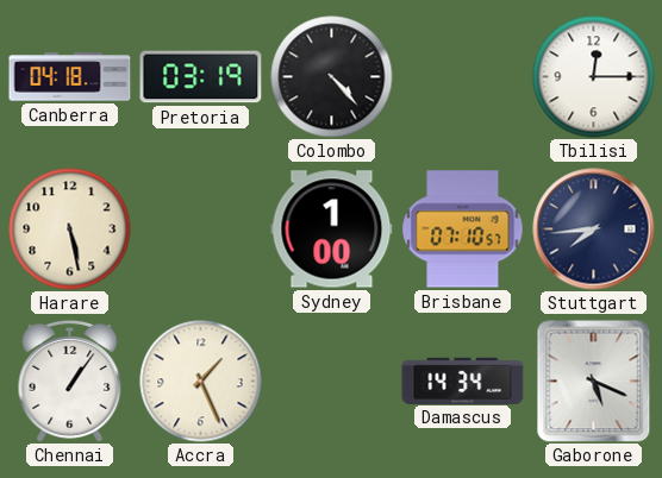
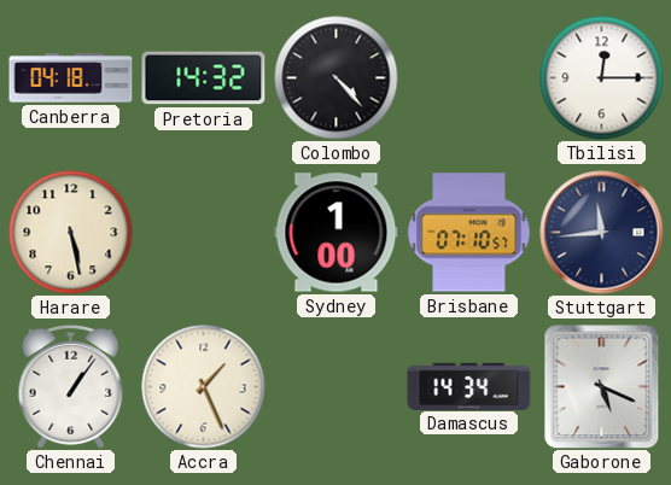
Pretoria: 03:19 -> 14:32 (204, 78)
Stuttgart: 7:44 -> 11:44 (602, 233)
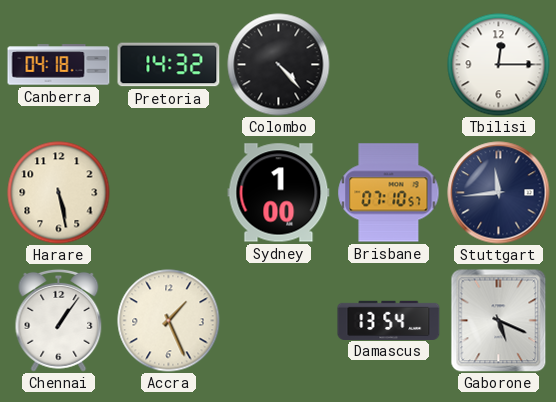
Damascus: 14:34 -> 13:54 (389, 320)
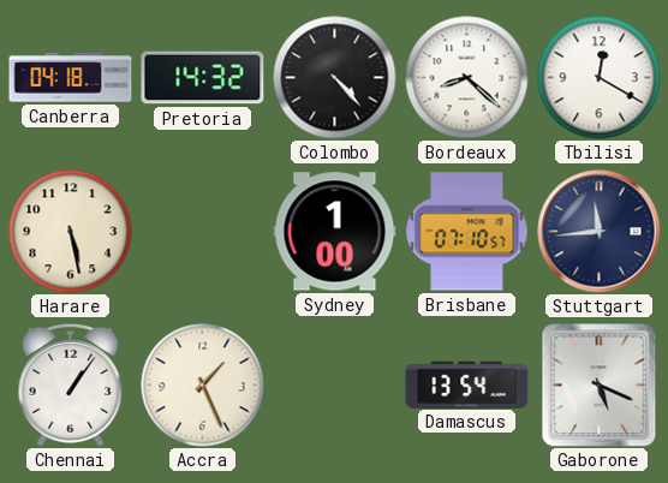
Bordeaux: none -> 8:22 (467, 78)
Tbilisi: 12:15 -> 12:20 (600, 78)
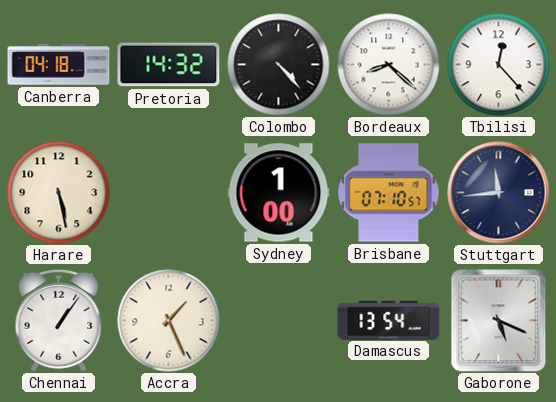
Tbilisi: 12:20 -> 12:23 (499, 65)
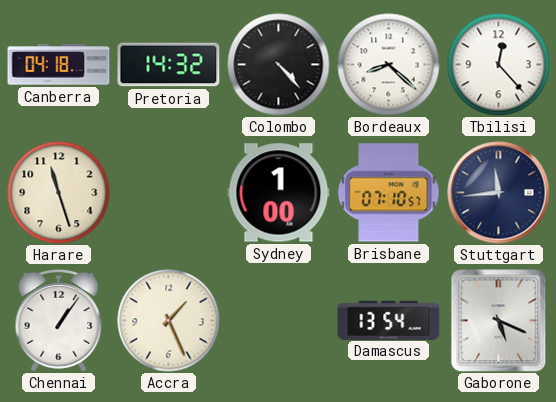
Harare: 5:28 -> 11:27 (59, 193)
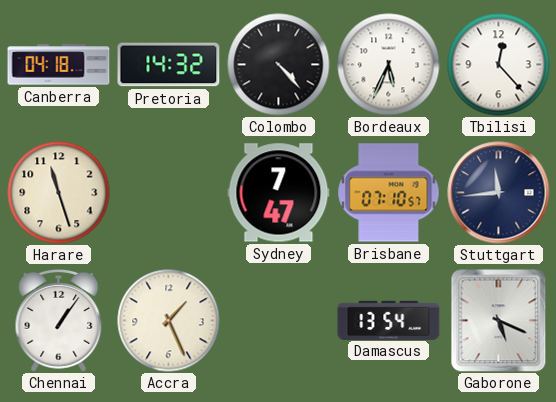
Bordeaux: 8:22 -> 5:34 (389, 65)
Sydney: 1:00 -> 7:47 (279, 193)
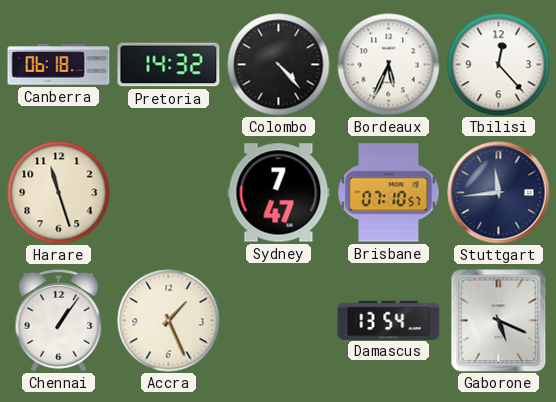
Canberra: 04:18 -> 06:18 (59, 65)
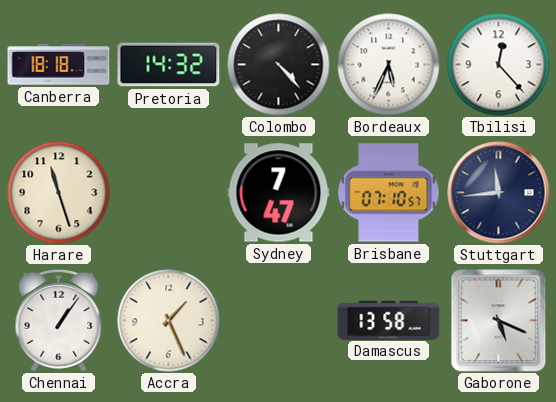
Canberra: 06:18 -> 18:18 (59, 65)
Damascus: 13:54 -> 13:58 (389, 320)
